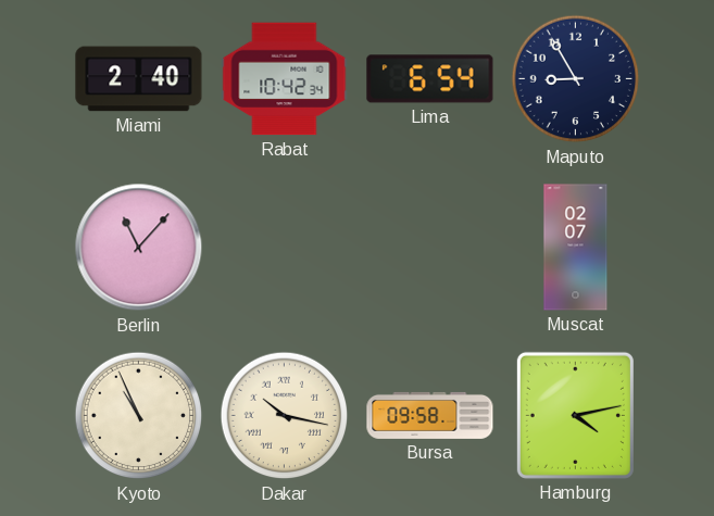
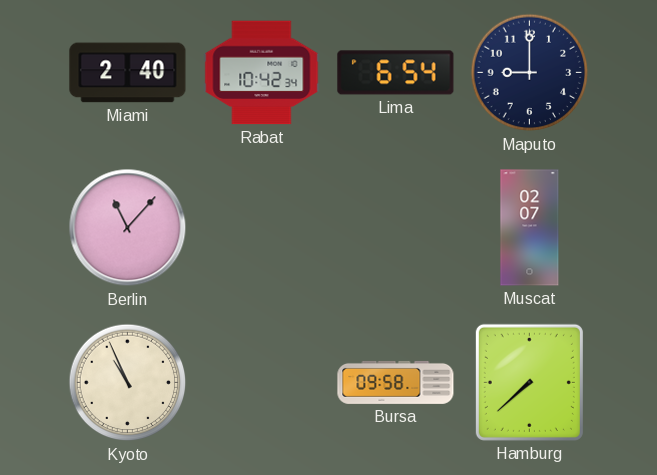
Maputo: 8:55 -> 9:00 (530, 73)
Dakar: 10:17 -> none (285, 416)
Hamburg: 4:13 -> 7:38 (529, 382)
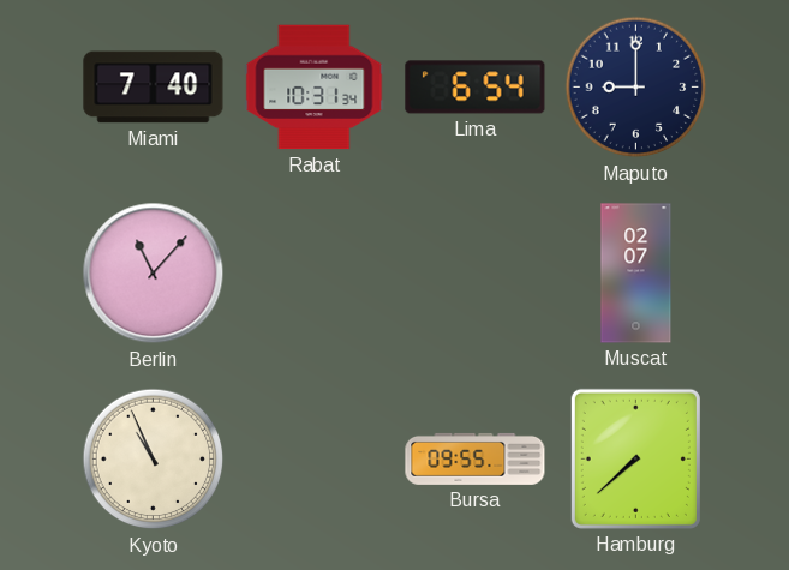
Miami: 2:40 -> 7:40 (154, 88)
Rabat: 10:42 -> 10:31 (315, 88)
Bursa: 09:58 -> 09:55 (476, 458)
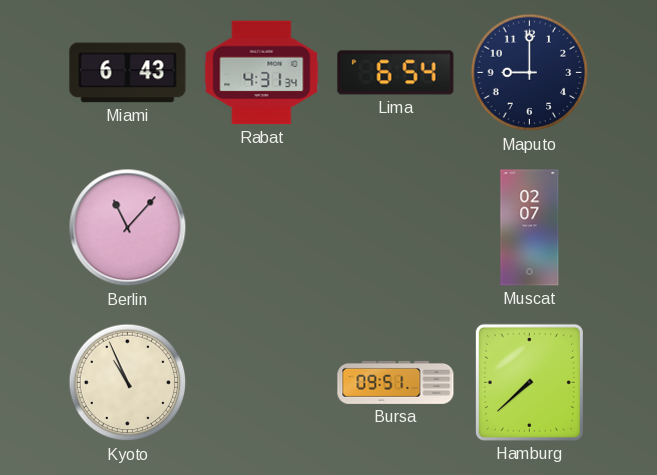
Miami: 7:40 -> 6:43 (128, 73)
Rabat: 10:31 -> 4:31 (262, 73)
Bursa: 09:55 -> 09:51 (396, 382)
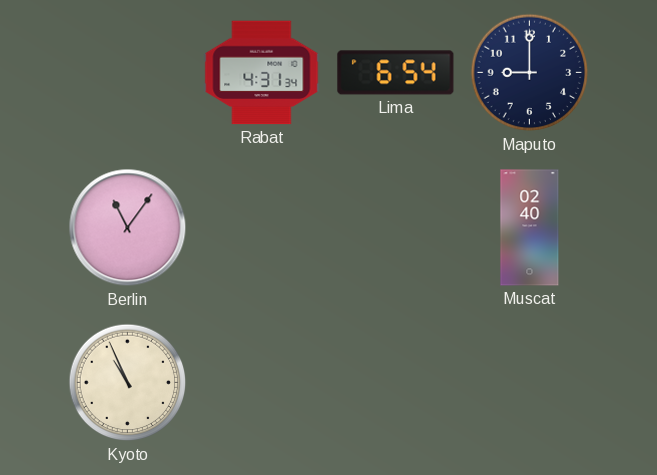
Miami: 6:43 -> none (128, 73)
Berlin: 11:07 -> 11:06 (128, 228)
Muscat: 02:07 -> 02:40 (530, 228)
Bursa: 09:51 -> none (396, 382)
Hamburg: 7:38 -> none (529, 382)
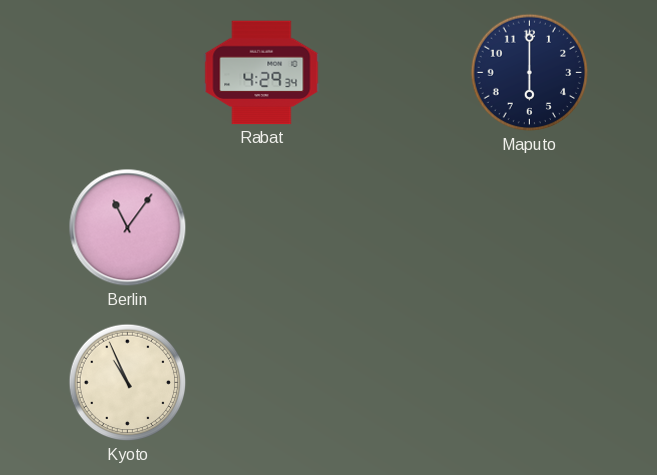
Rabat: 4:31 -> 4:29 (262, 73)
Lima: 6:54 -> none (396, 73)
Maputo: 9:00 -> 6:00 (530, 73)
Muscat: 02:40 -> none (530, 228)
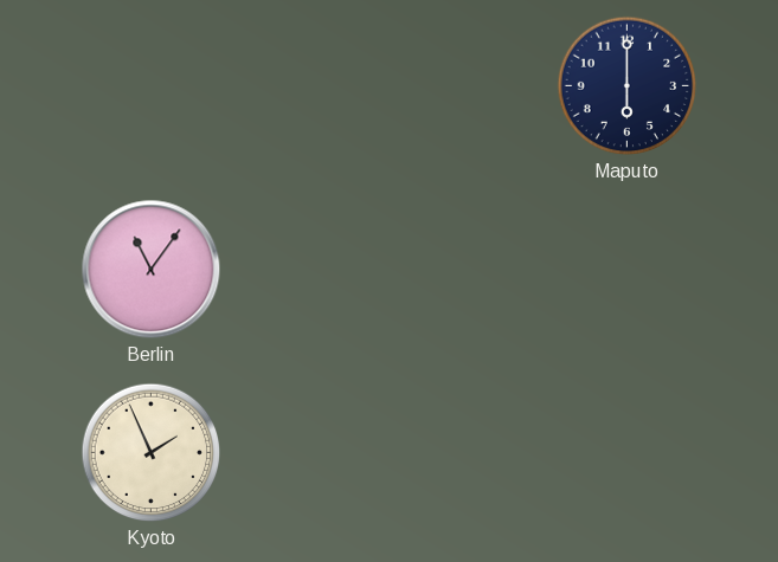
Rabat: 4:29 -> none (262, 73)
Kyoto: 10:56 -> 1:56 (152, 453)
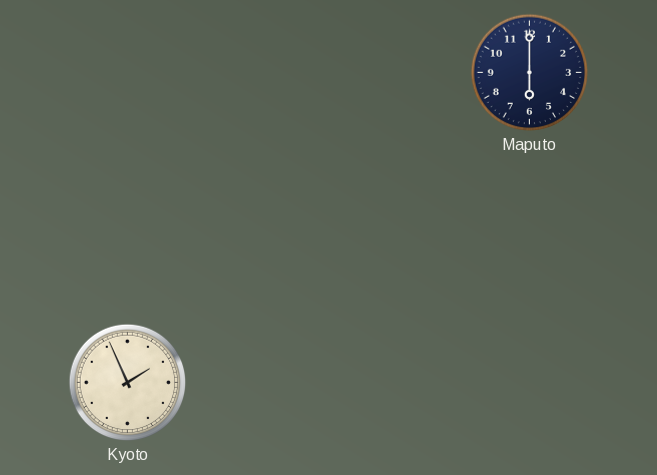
Berlin: 11:06 -> none (152, 270)
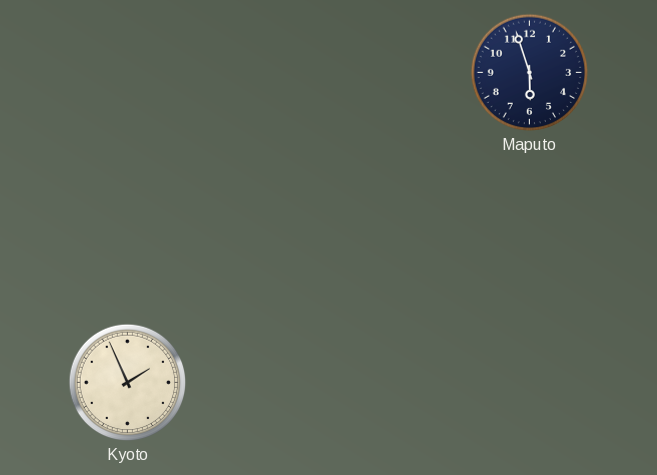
Maputo: 6:00 -> 5:57 (530, 73)
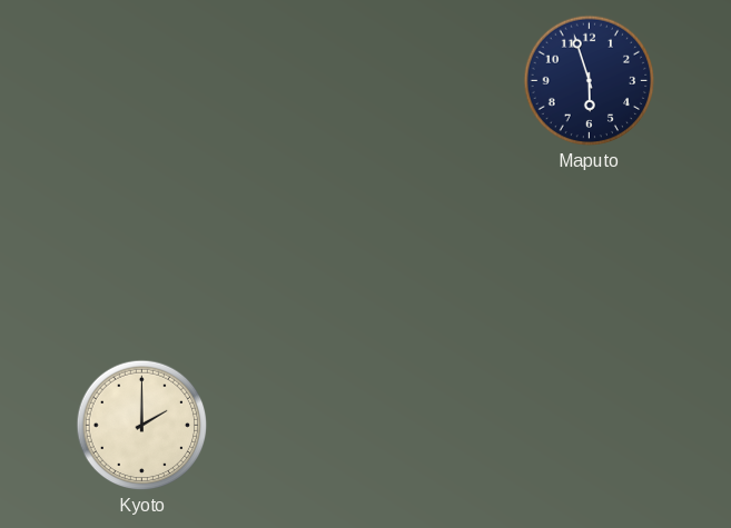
Kyoto: 1:56 -> 2:00 (142, 426)
